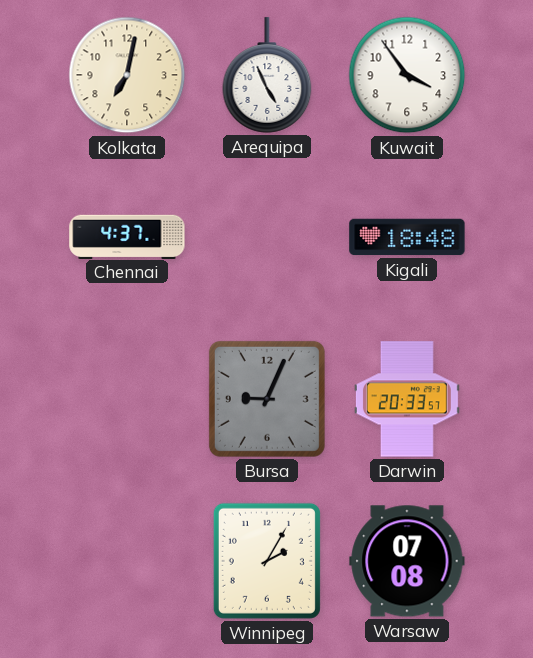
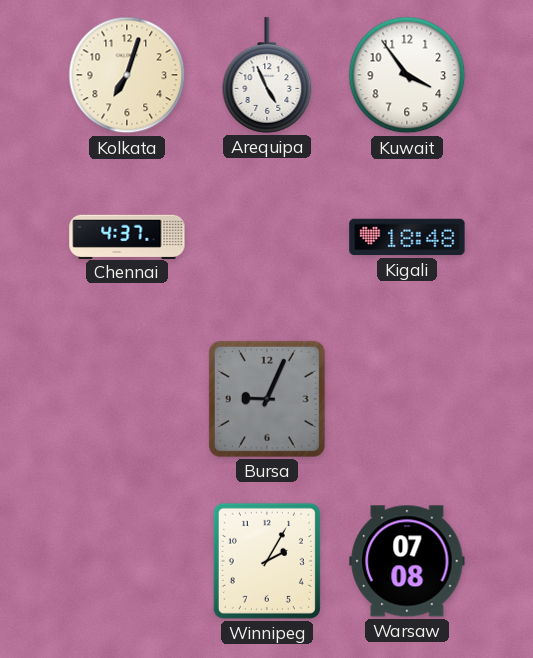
Kolkata: 7:02 -> 7:03 (127, 75)
Darwin: 20:33 -> none (407, 399)
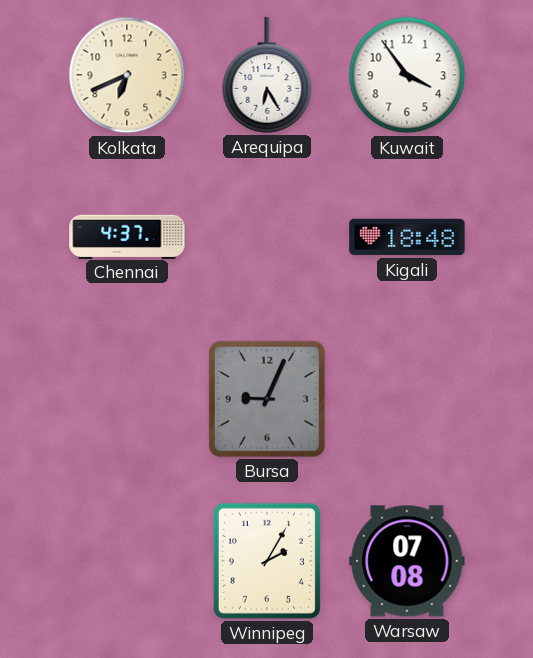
Kolkata: 7:03 -> 6:41 (127, 75)
Arequipa: 4:56 -> 6:25 (267, 75)
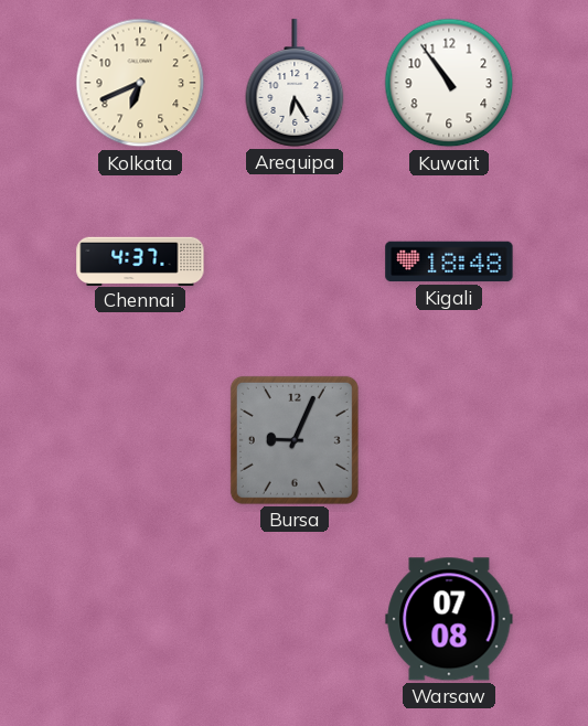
Kuwait: 3:54 -> 10:54 (449, 83)
Winnipeg: 2:05 -> none (267, 561)
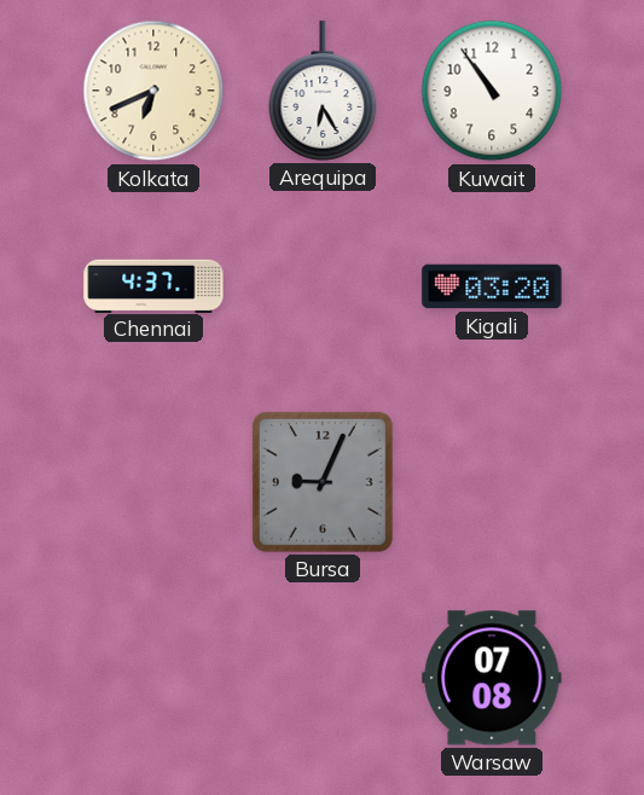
Kigali: 18:48 -> 03:20 (492, 286)
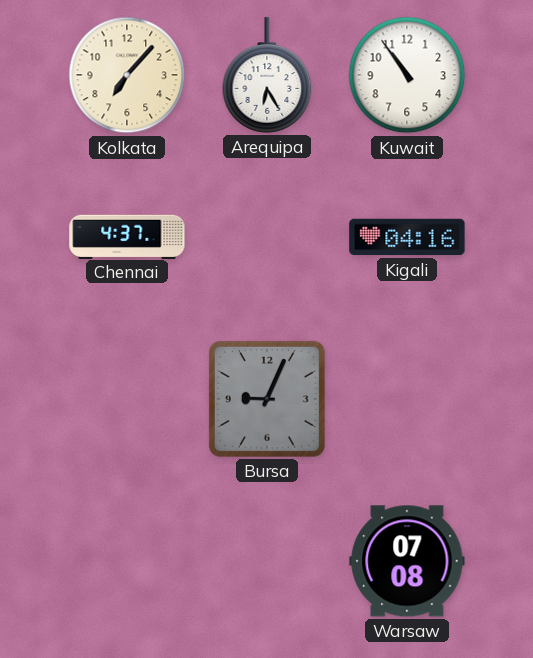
Kolkata: 6:41 -> 7:07 (127, 75)
Kigali: 03:20 -> 04:16 (407, 237)
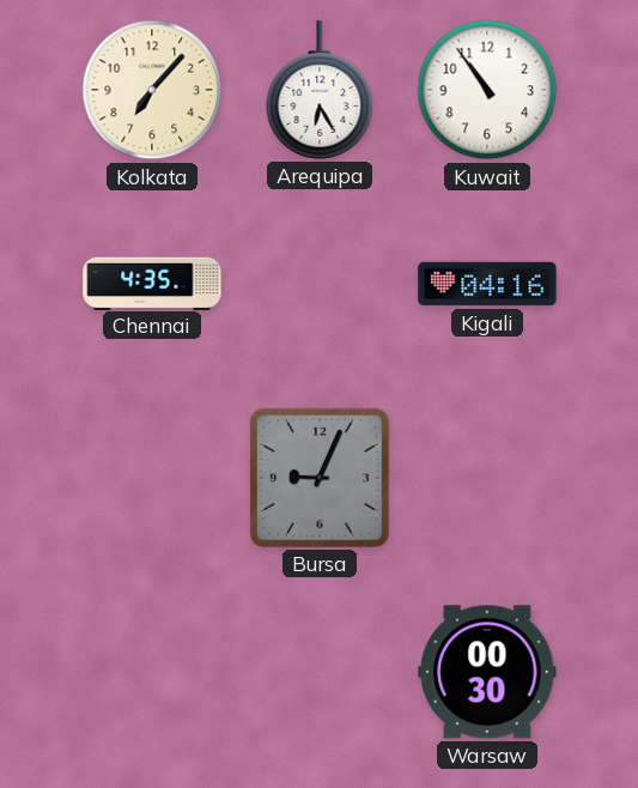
Chennai: 4:37 -> 4:35 (152, 283)
Warsaw: 07:08 -> 00:30 (487, 672)
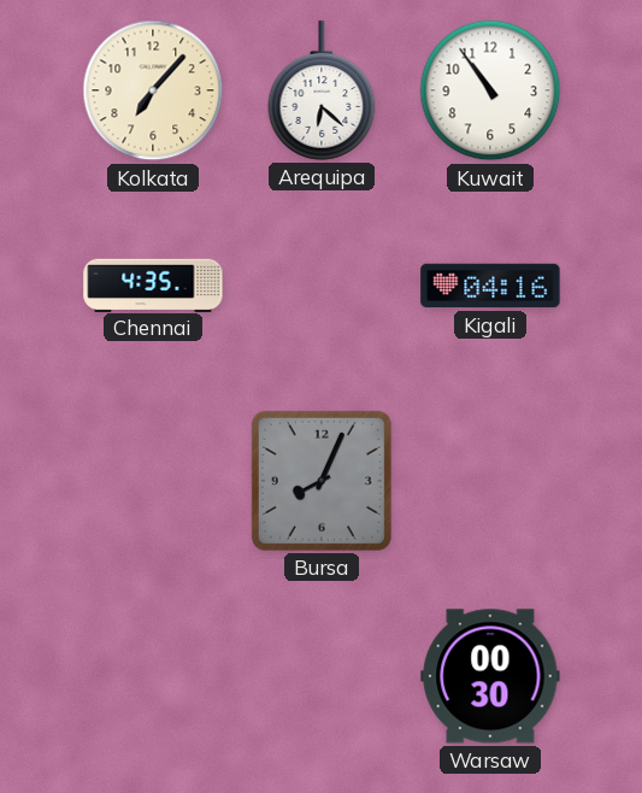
Arequipa: 6:25 -> 6:22 (322, 90)
Bursa: 9:04 -> 8:04 (322, 481)
